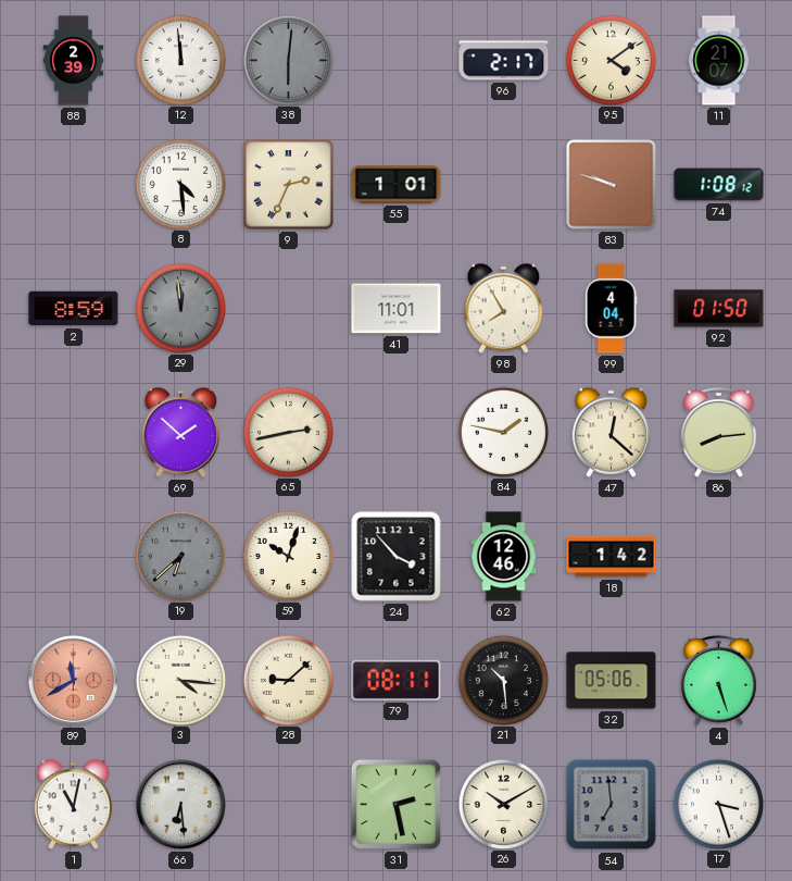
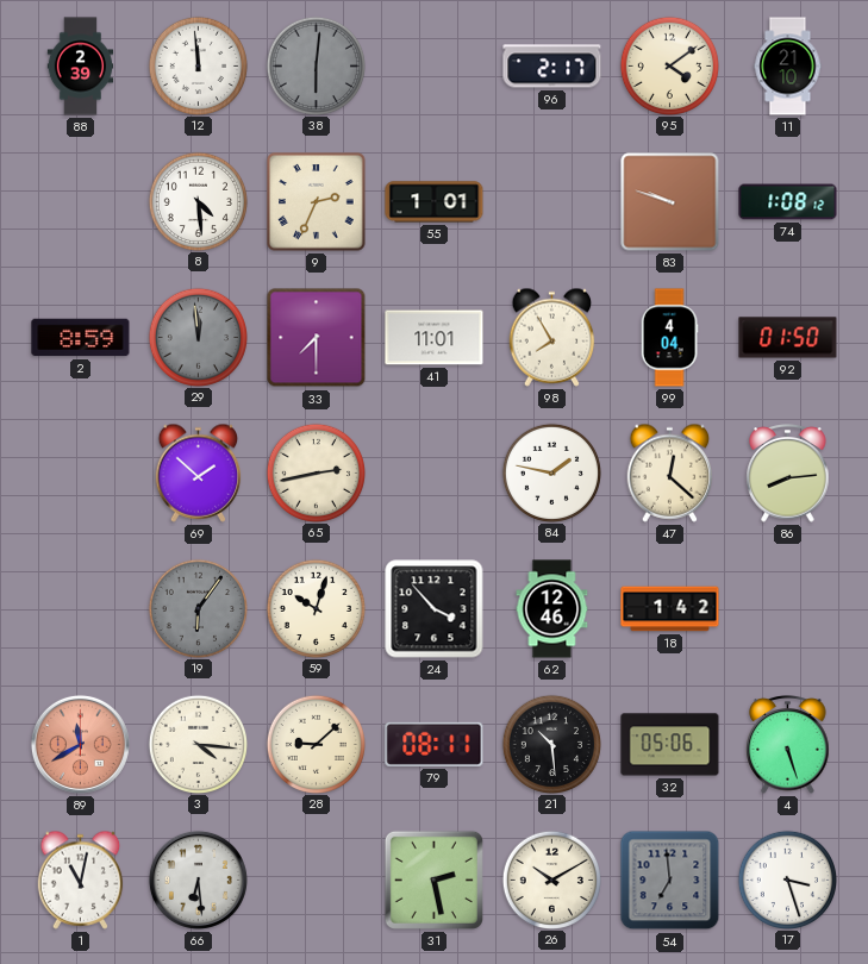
11: 21:07 -> 21:10 (788, 67)
33: none -> 7:30 (317, 338)
19: 6:38 -> 6:06 (198, 608)
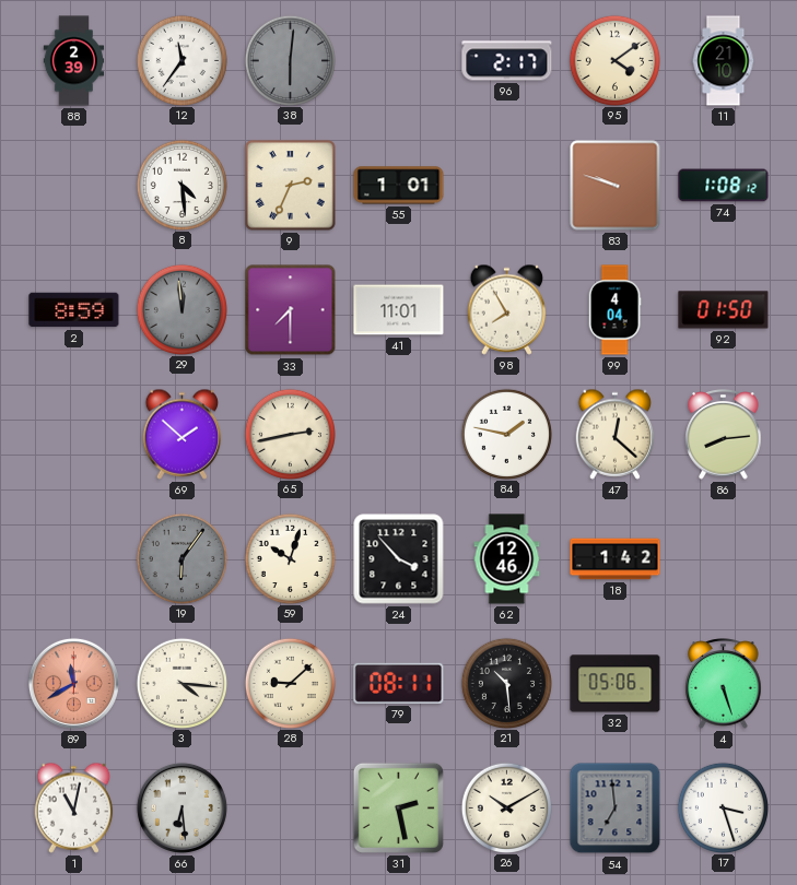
12: 11:59 -> 11:36 (181, 60)
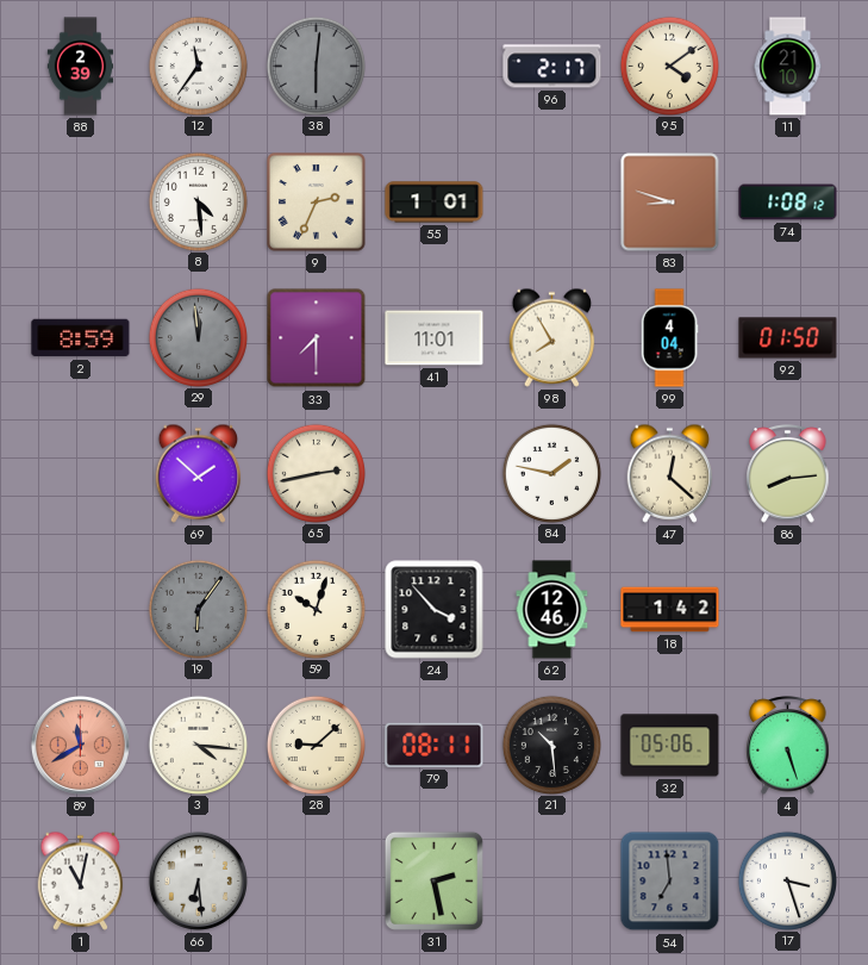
83: 9:48 -> 8:48 (670, 203)
26: 10:10 -> none (506, 807)
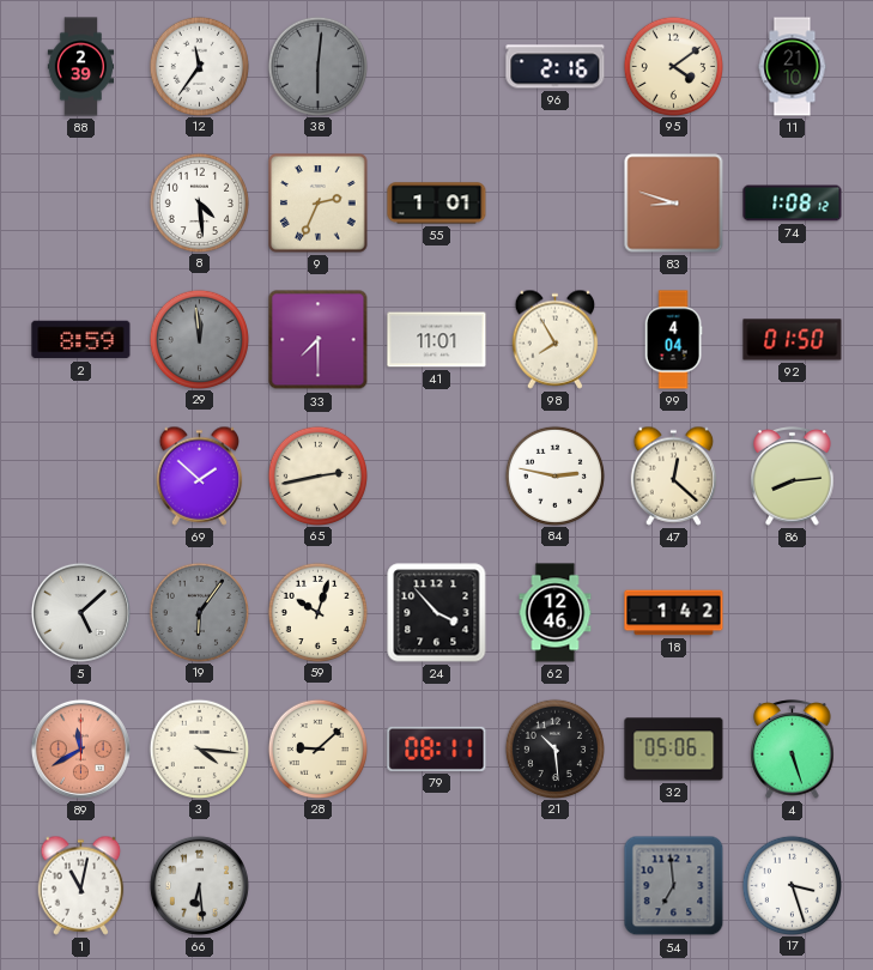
96: 2:17 -> 2:16 (556, 67)
84: 1:47 -> 2:47 (554, 475)
5: none -> 5:08 (80, 612)
31: 2:28 -> none (433, 880)
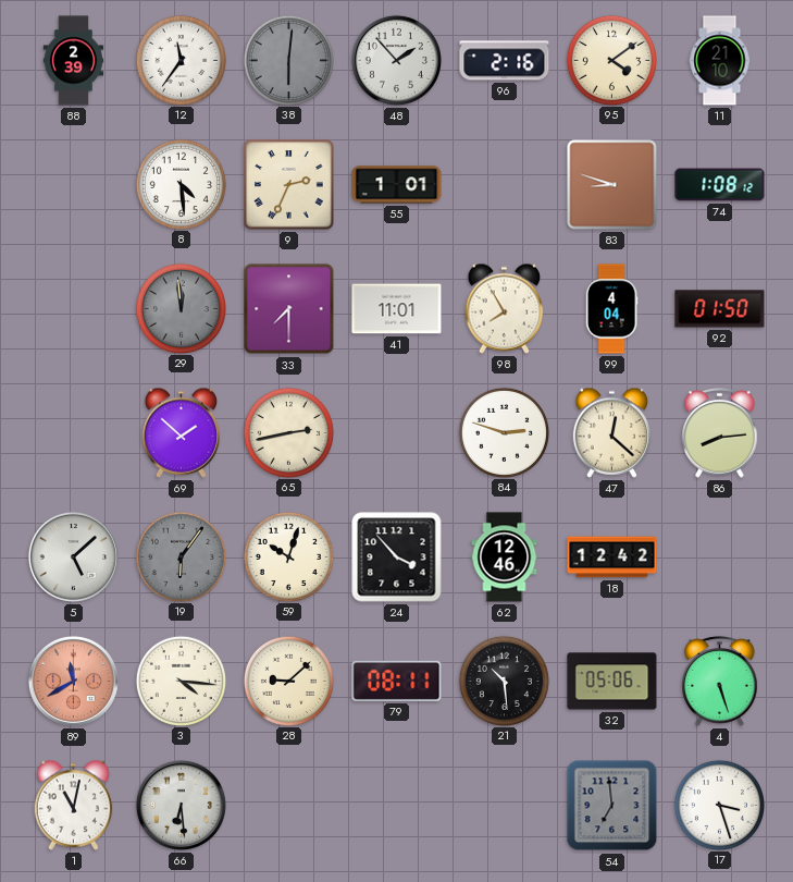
48: none -> 1:53 (396, 60)
2: 8:59 -> none (81, 340)
84: 2:47 -> 2:48 (504, 432)
18: 1:42 -> 12:42 (612, 558)
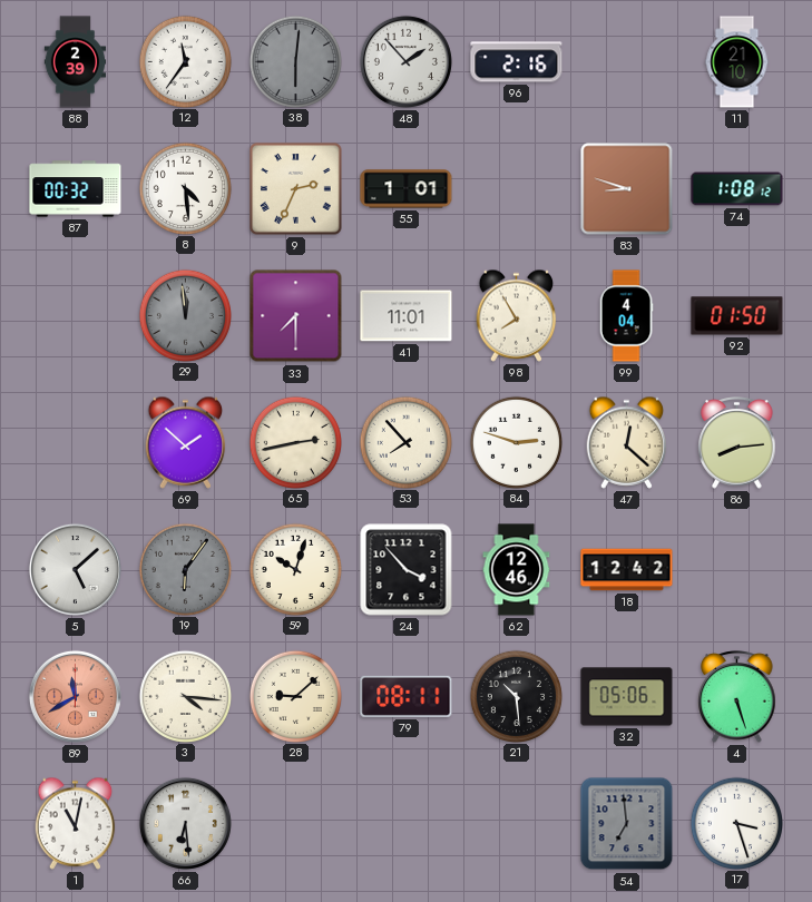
95: 4:09 -> none (611, 60)
87: none -> 00:32 (76, 189)
53: none -> 7:53 (405, 442)
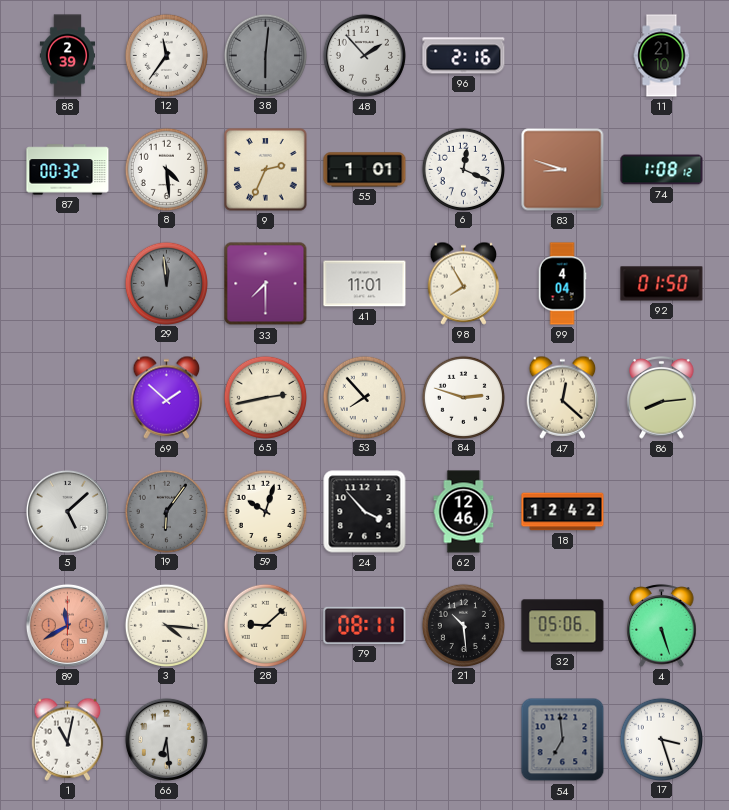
6: none -> 12:19 (463, 169)
